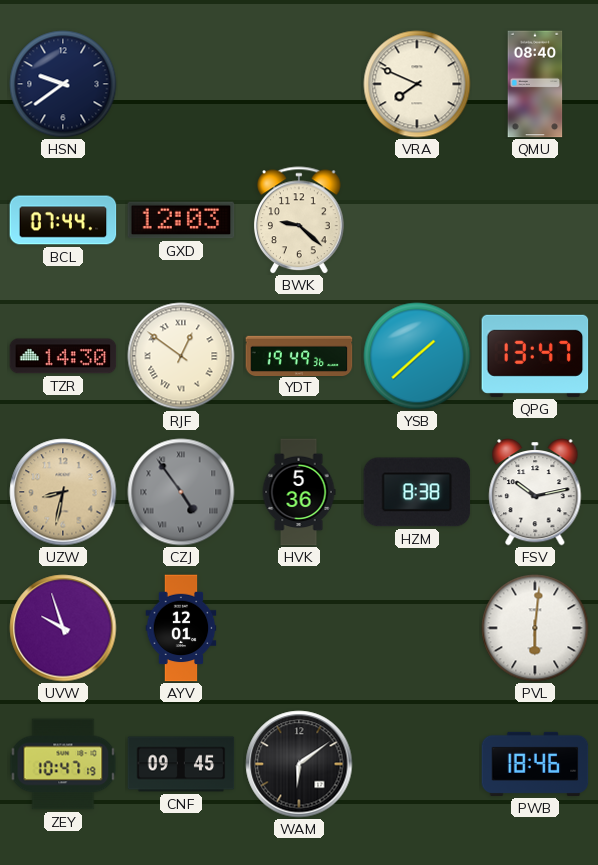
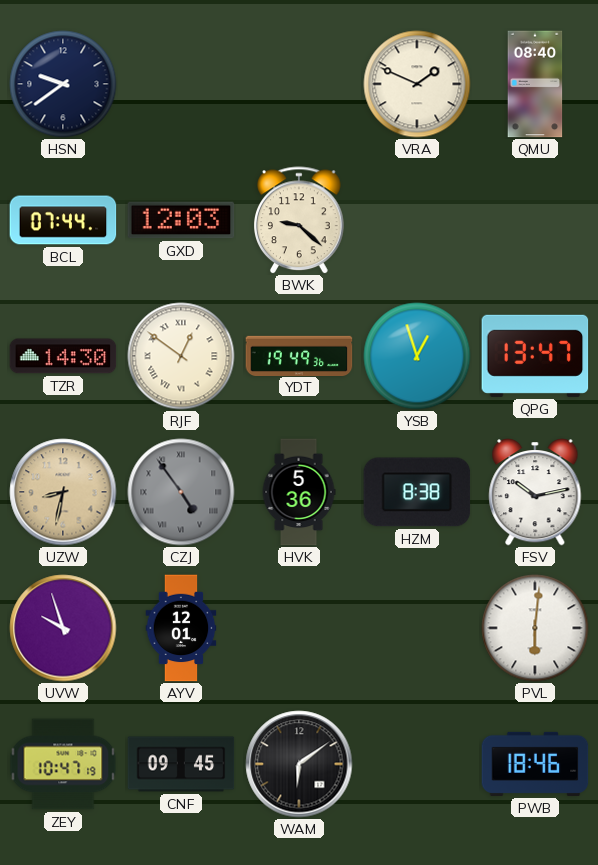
VRA: 7:49 -> 1:49 (417, 84)
YSB: 1:38 -> 12:57 (417, 356)
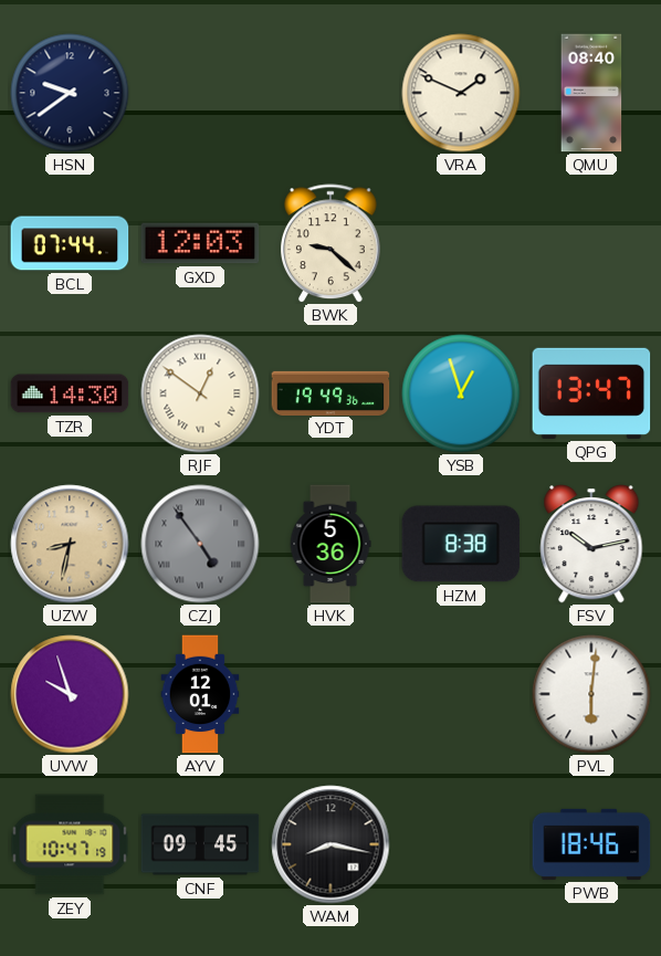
WAM: 6:09 -> 8:17 (330, 844)
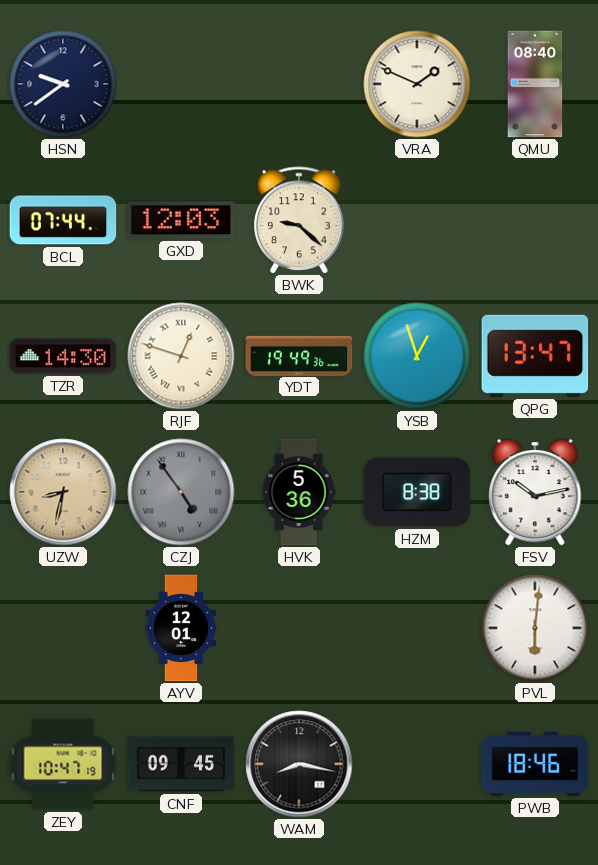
RJF: 12:51 -> 12:48 (181, 356)
UVW: 9:57 -> none (70, 694)
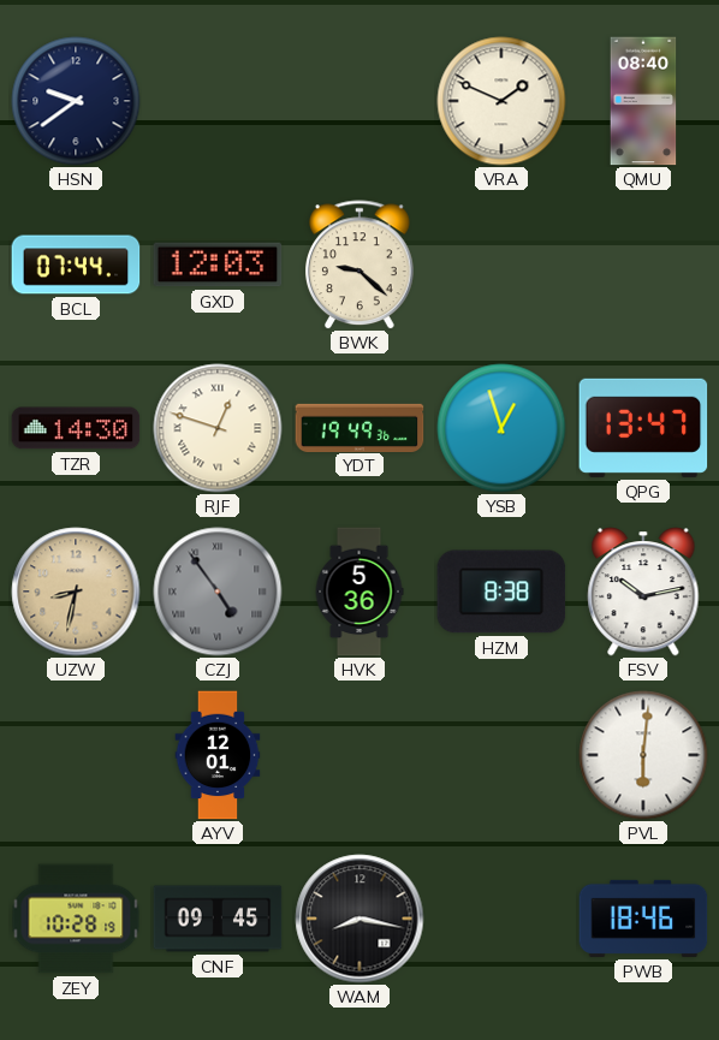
ZEY: 10:47 -> 10:28 (76, 919)
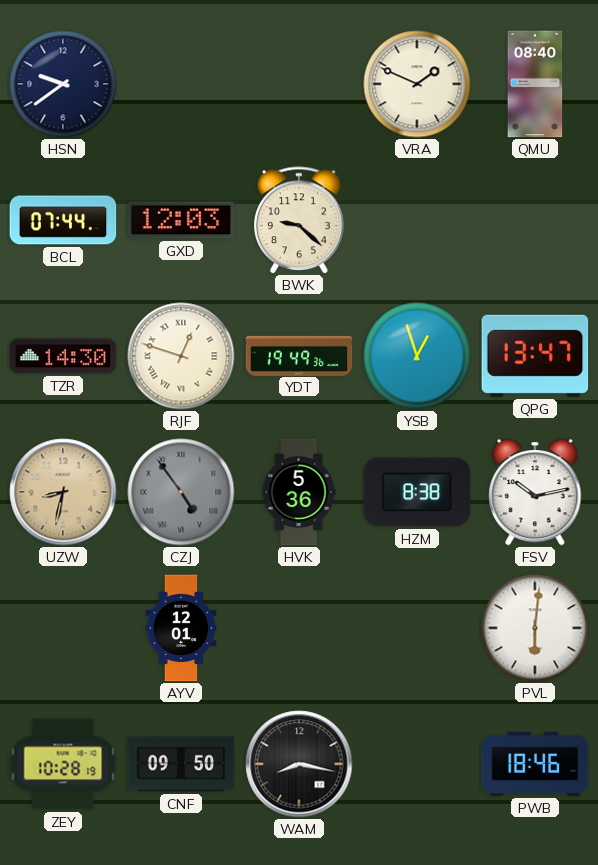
CNF: 09:45 -> 09:50 (181, 764)
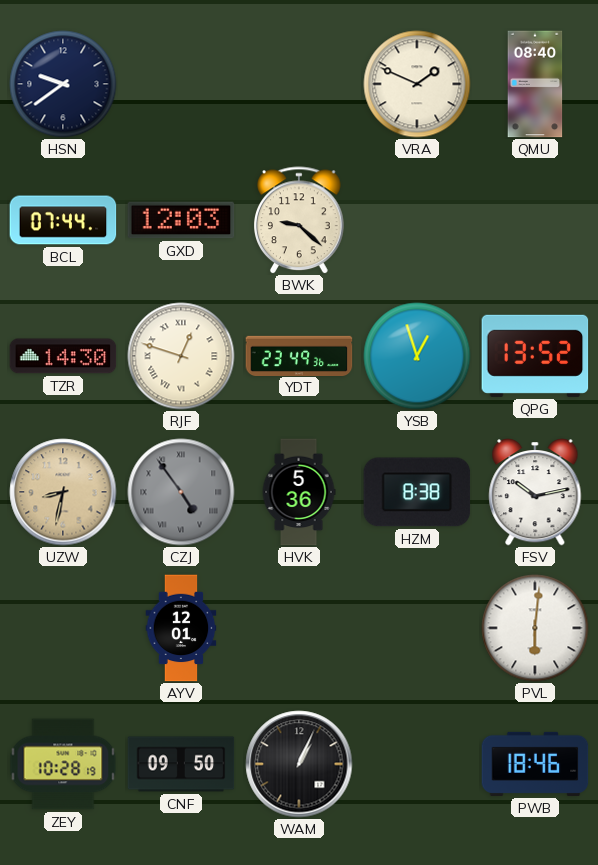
YDT: 19:49 -> 23:49 (299, 355)
QPG: 13:47 -> 13:52 (535, 356)
WAM: 8:17 -> 1:04 (299, 764)
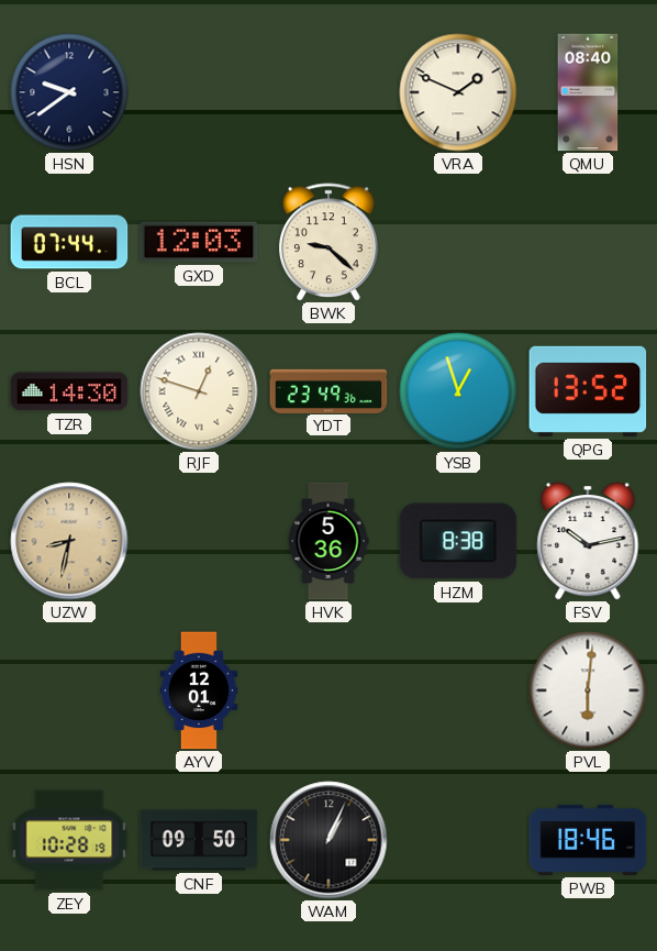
CZJ: 4:54 -> none (181, 492)
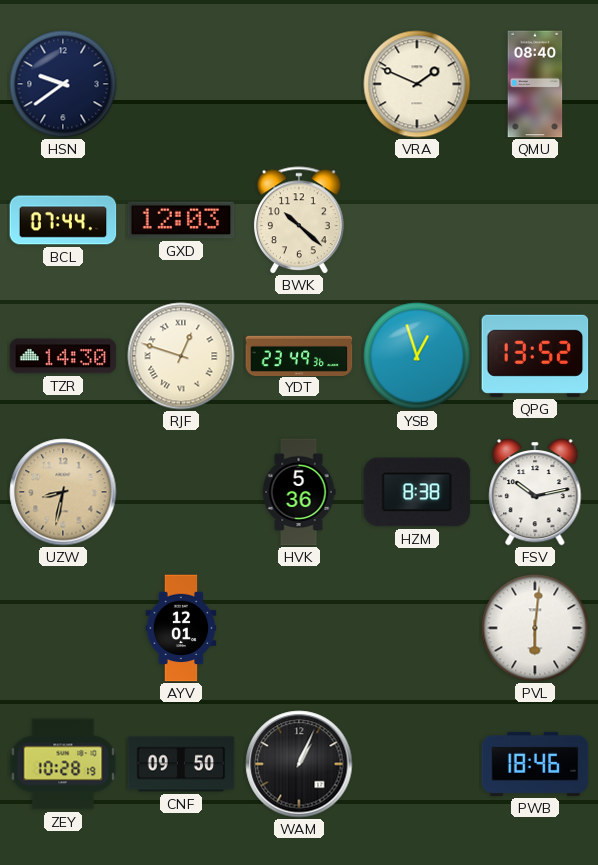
BWK: 9:22 -> 10:22 (300, 220)
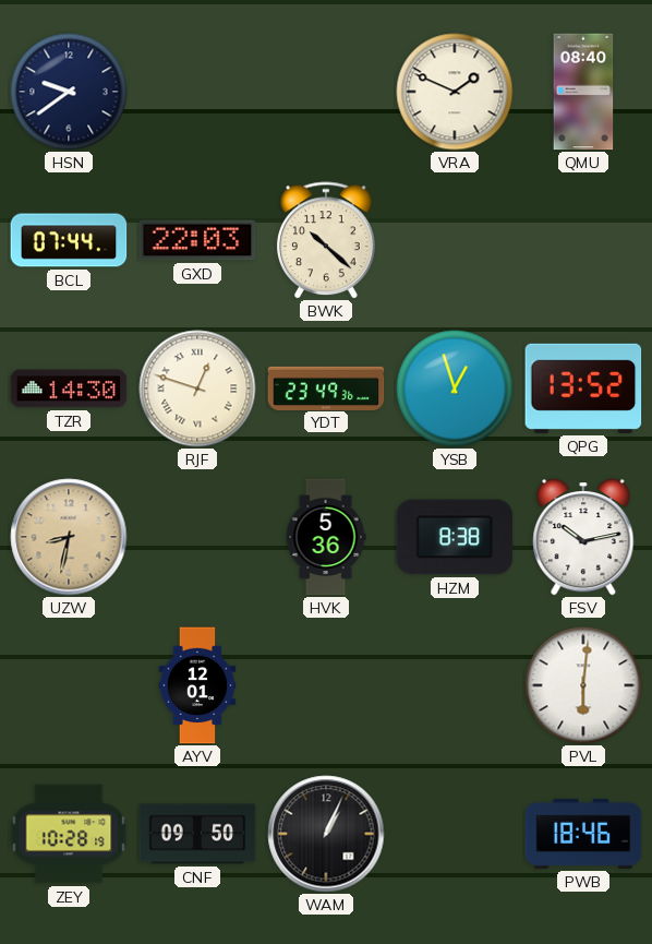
GXD: 12:03 -> 22:03 (197, 240)
